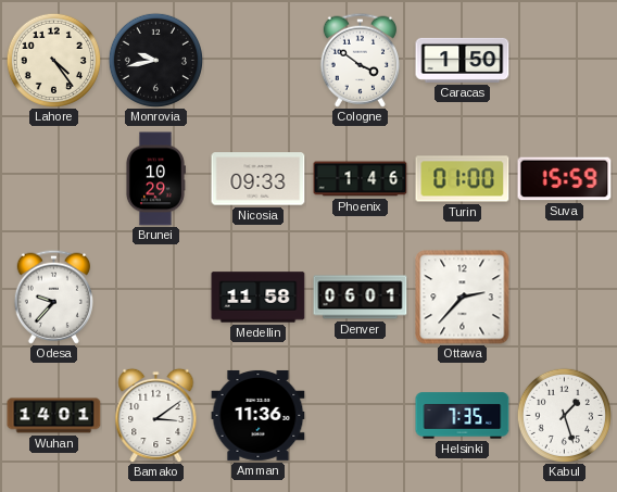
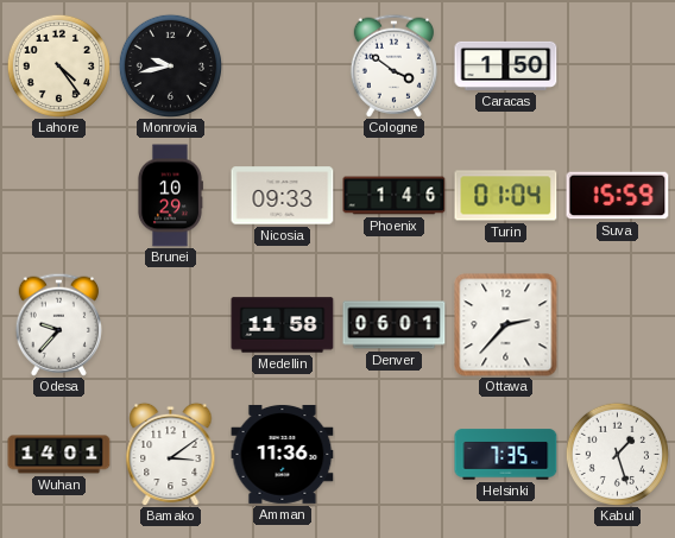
Turin: 01:00 -> 01:04 (506, 196)
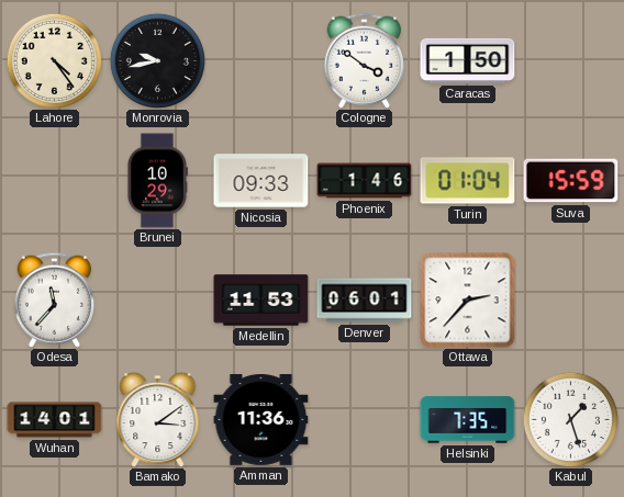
Odesa: 9:37 -> 11:37 (54, 300)
Medellin: 11:58 -> 11:53 (261, 301)
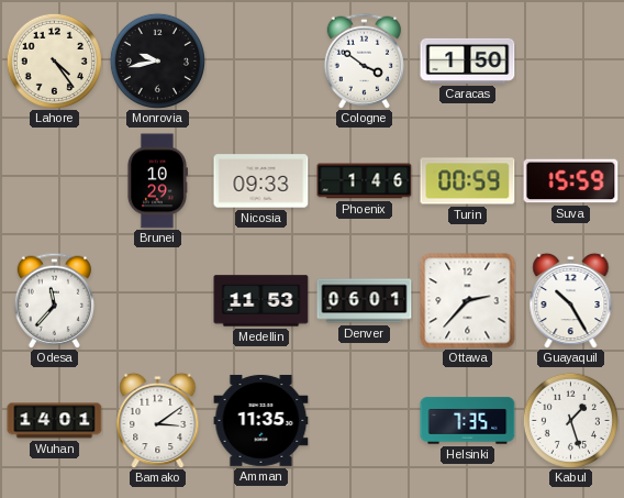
Turin: 01:04 -> 00:59 (468, 181)
Guayaquil: none -> 10:25 (571, 300)
Amman: 11:36 -> 11:35 (261, 420)
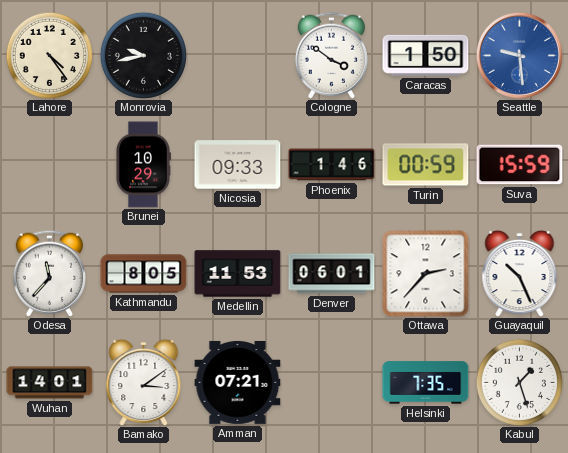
Seattle: none -> 9:29 (519, 55)
Kathmandu: none -> 8:05 (144, 274)
Guayaquil: 10:25 -> 10:26 (520, 273)
Amman: 11:35 -> 07:21 (238, 382)
